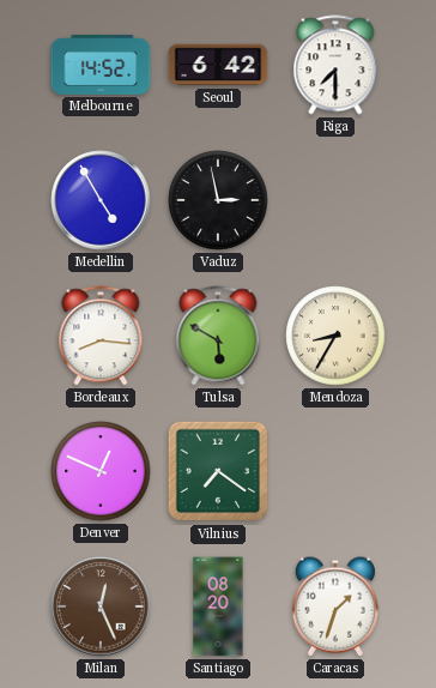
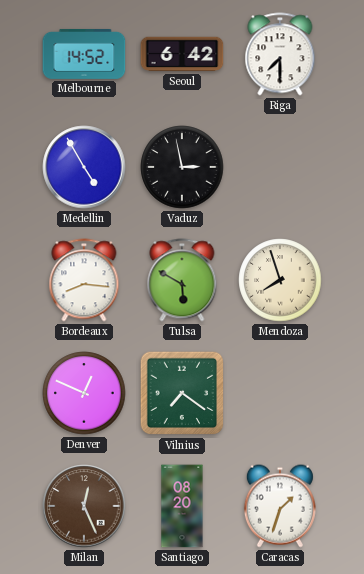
Mendoza: 8:35 -> 7:57 (280, 280)
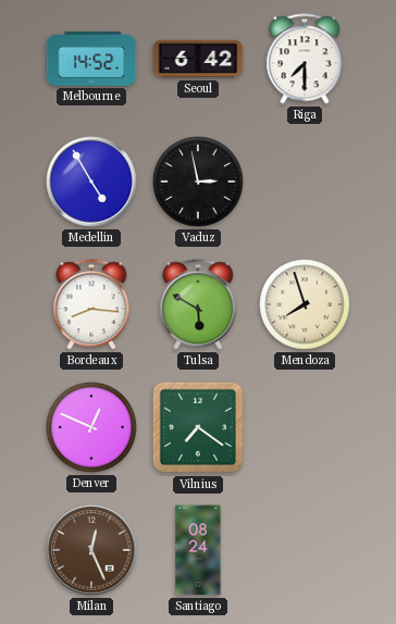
Santiago: 08:20 -> 08:24 (198, 550)
Caracas: 1:33 -> none (280, 506)
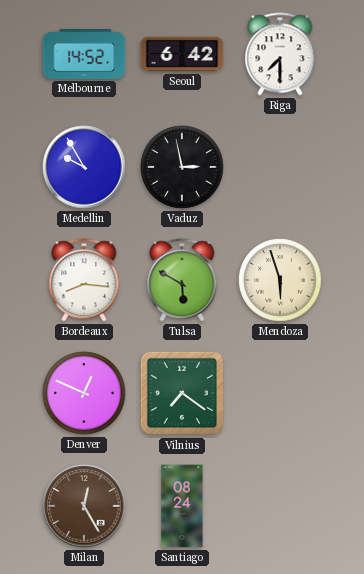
Medellin: 4:55 -> 9:55 (84, 167)
Mendoza: 7:57 -> 5:57 (280, 280)
Milan: 12:26 -> 12:25 (84, 506)
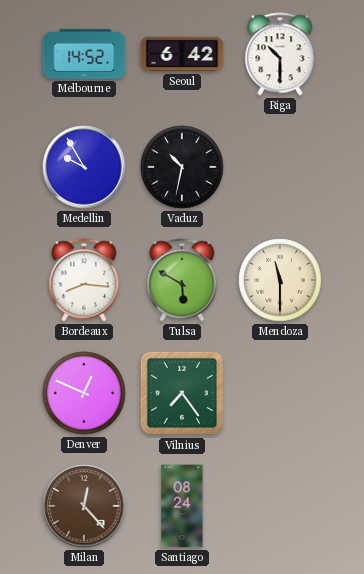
Riga: 7:30 -> 10:30 (280, 54)
Vaduz: 2:58 -> 10:32 (182, 167)
Mendoza: 5:57 -> 11:30 (280, 280)
Vilnius: 7:21 -> 7:24 (182, 393)
Milan: 12:25 -> 12:23 (84, 506)
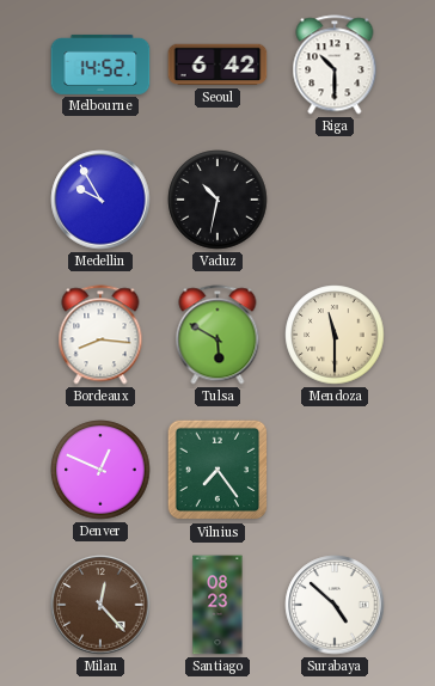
Santiago: 08:24 -> 08:23 (217, 605)
Surabaya: none -> 4:52 (335, 605)
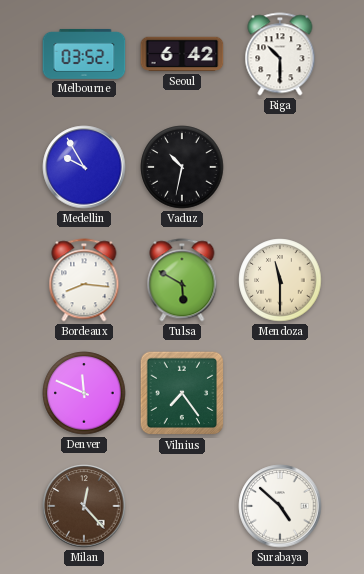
Melbourne: 14:52 -> 03:52 (84, 54)
Denver: 12:49 -> 11:49 (84, 393)
Santiago: 08:23 -> none (217, 605)
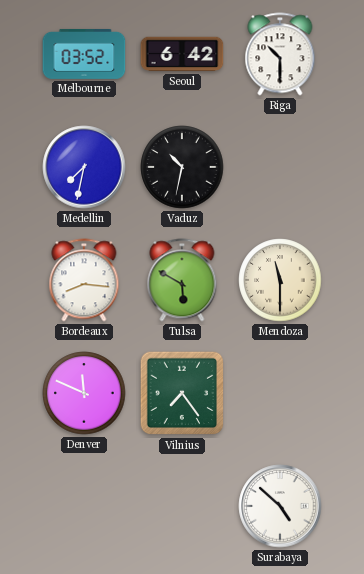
Medellin: 9:55 -> 7:32 (84, 167)
Milan: 12:23 -> none (84, 506)
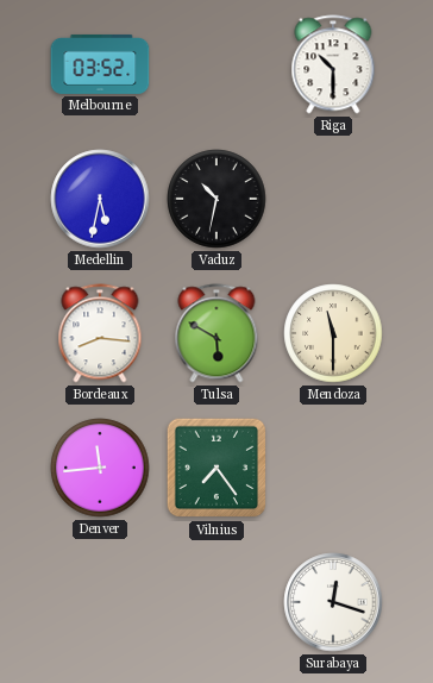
Seoul: 6:42 -> none (182, 54)
Medellin: 7:32 -> 5:32 (100, 199)
Denver: 11:49 -> 11:44 (100, 468)
Surabaya: 4:52 -> 12:18 (333, 602)
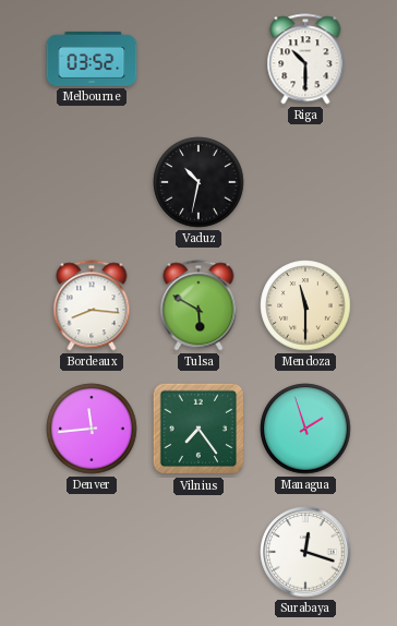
Medellin: 5:32 -> none (100, 199)
Managua: none -> 1:57 (305, 429)
